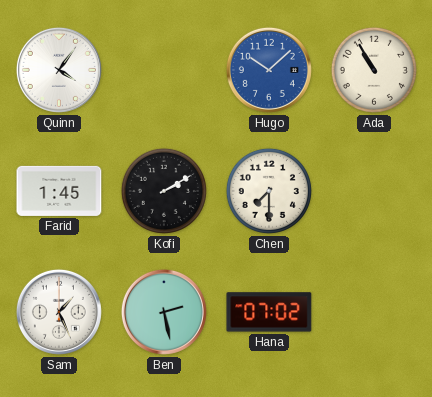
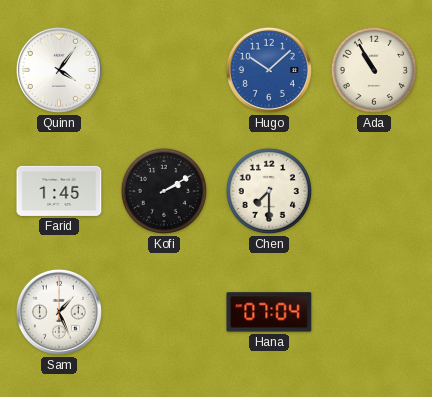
Ben: 2:28 -> none (164, 312)
Hana: 07:02 -> 07:04 (269, 312)
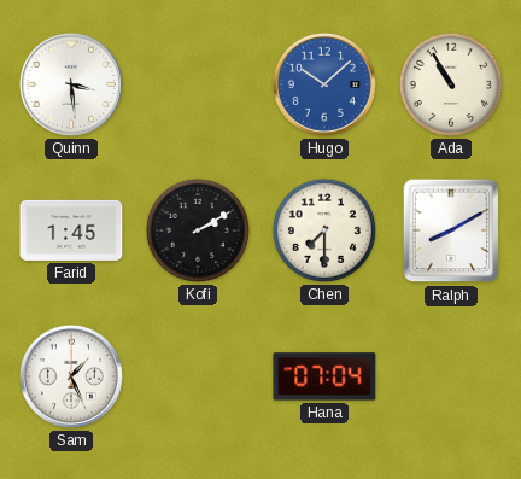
Quinn: 4:06 -> 3:29 (71, 84)
Ralph: none -> 8:10 (451, 230)
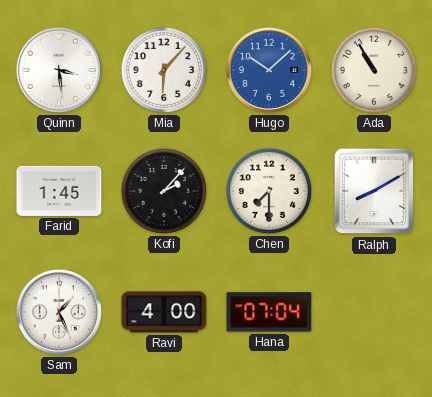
Mia: none -> 6:07 (164, 70)
Kofi: 2:10 -> 2:07 (164, 191)
Ravi: none -> 4:00 (164, 312)
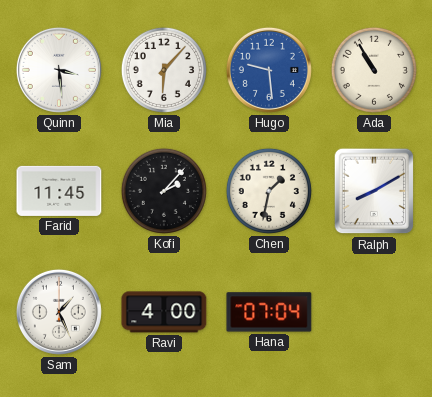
Hugo: 10:08 -> 9:29 (269, 70)
Farid: 1:45 -> 11:45 (59, 191)
Chen: 7:30 -> 1:32 (269, 191)
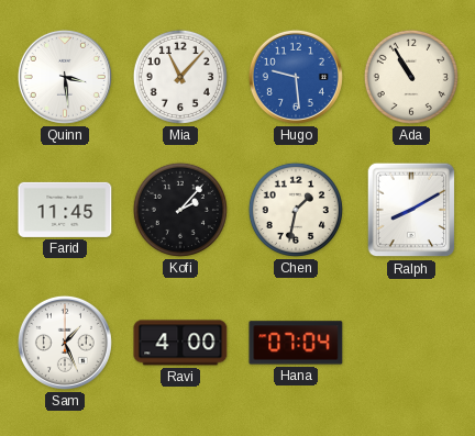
Mia: 6:07 -> 11:07 (180, 77)
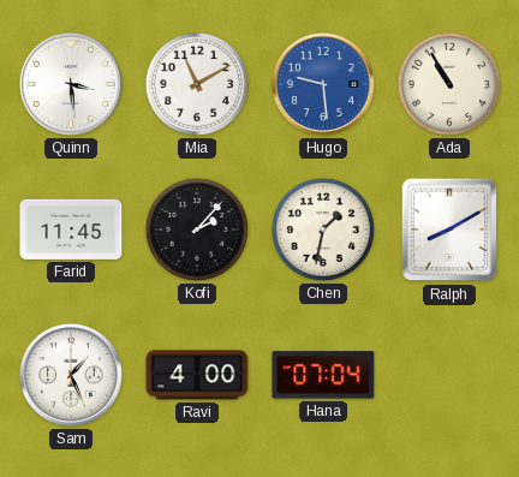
Mia: 11:07 -> 11:10 (197, 84)
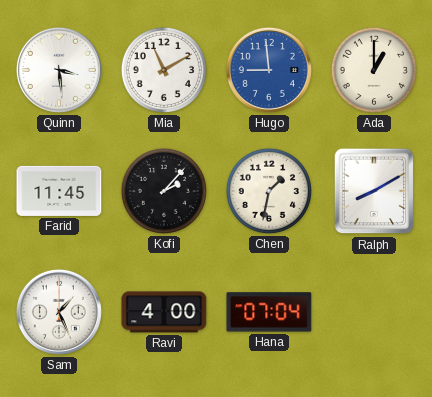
Hugo: 9:29 -> 8:59 (269, 70)
Ada: 10:55 -> 1:00 (374, 70)
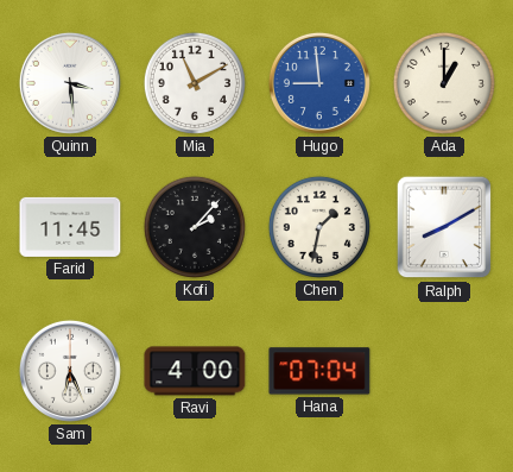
Sam: 1:26 -> 6:26 (70, 371)
